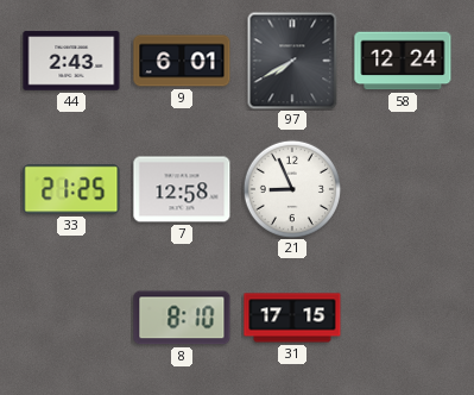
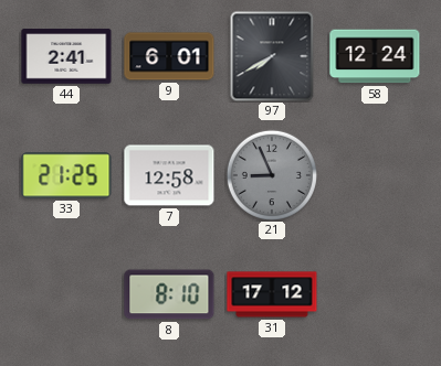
44: 2:43 -> 2:41 (66, 56)
21 dial: white -> grey (271, 174)
31: 17:15 -> 17:12 (272, 294)
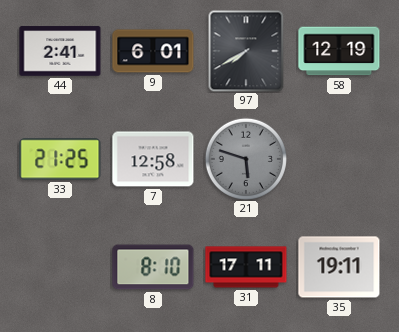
58: 12:24 -> 12:19 (339, 51)
21: 8:56 -> 5:48 (245, 158)
31: 17:12 -> 17:11 (246, 267)
35: none -> 19:11 (339, 267)
